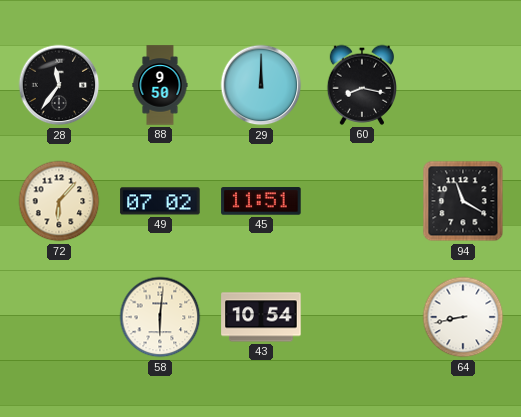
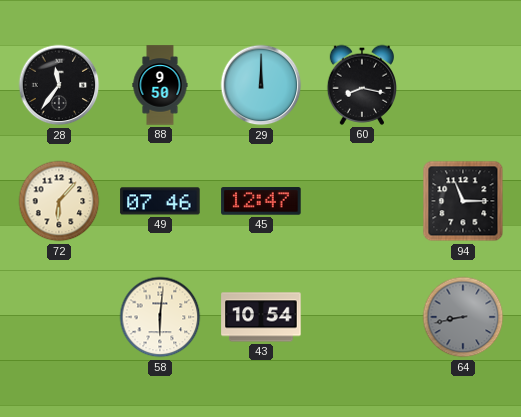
49: 07:02 -> 07:46 (160, 201)
45: 11:51 -> 12:47 (261, 201)
94: 11:20 -> 11:15 (463, 201)
64 dial: white -> grey (463, 317)
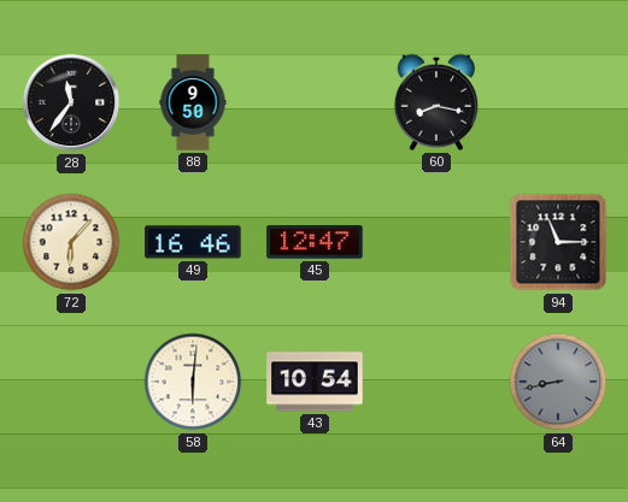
29: 12:00 -> none (261, 85)
49: 07:46 -> 16:46 (193, 242)
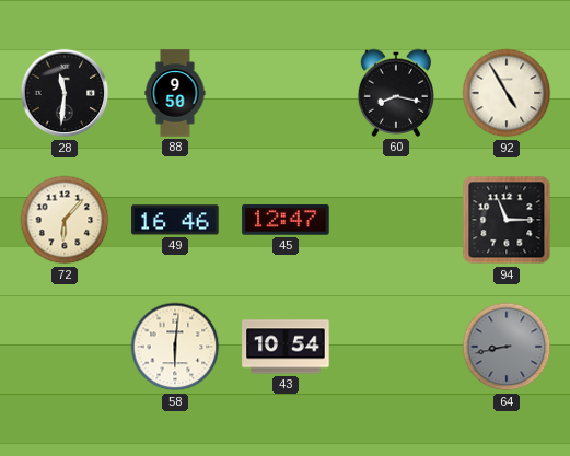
28: 11:36 -> 11:31 (65, 93)
92: none -> 4:55 (507, 93)
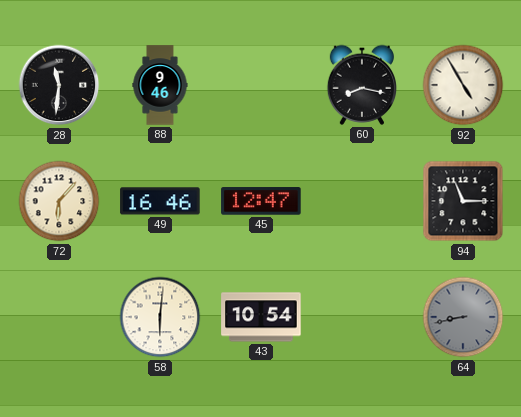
88: 9:50 -> 9:46 (160, 85)
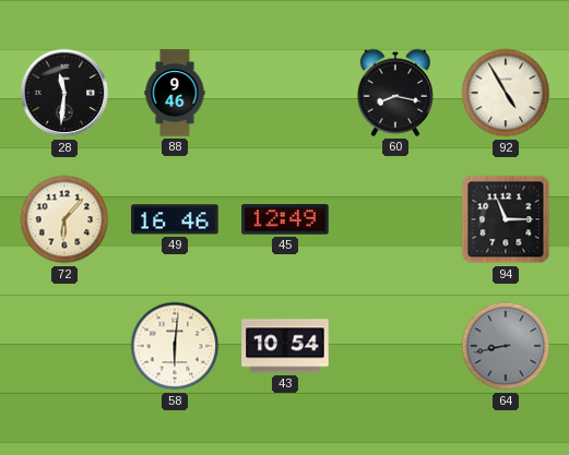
45: 12:47 -> 12:49 (285, 219)
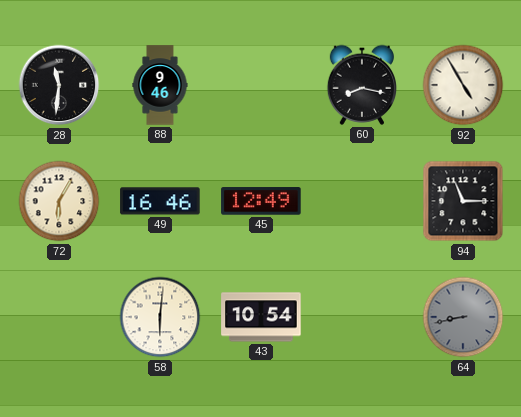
72: 6:07 -> 6:05 (59, 201)
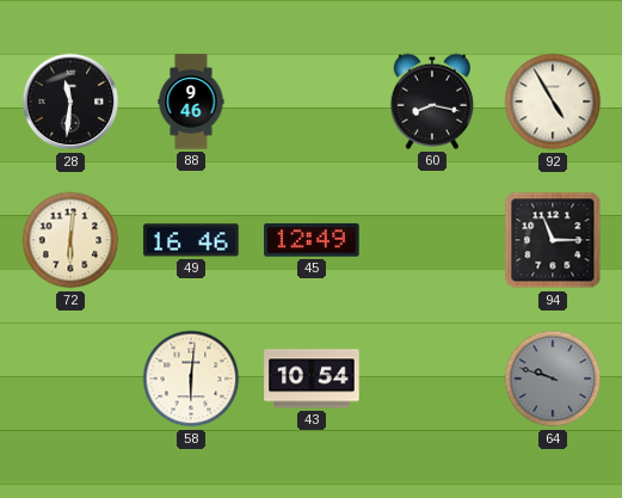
72: 6:05 -> 6:01 (70, 240)
64: 8:43 -> 9:48 (553, 379)
